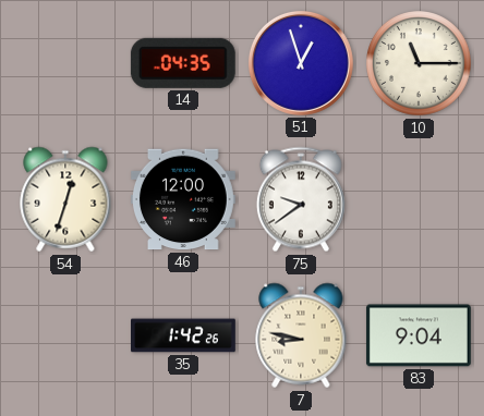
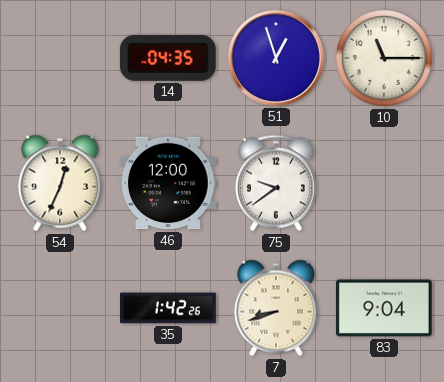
54: 12:33 -> 12:34 (60, 183)
7: 8:47 -> 8:42 (276, 308)
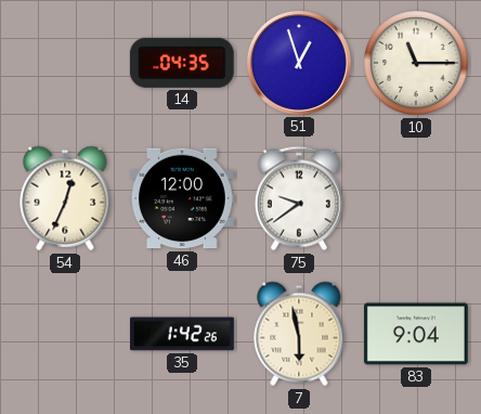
7: 8:42 -> 5:58 (299, 334)
